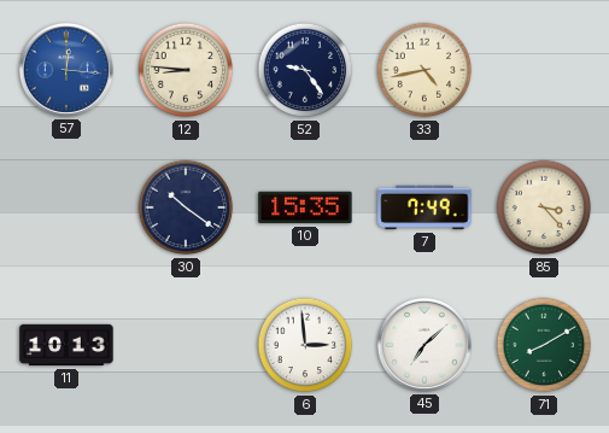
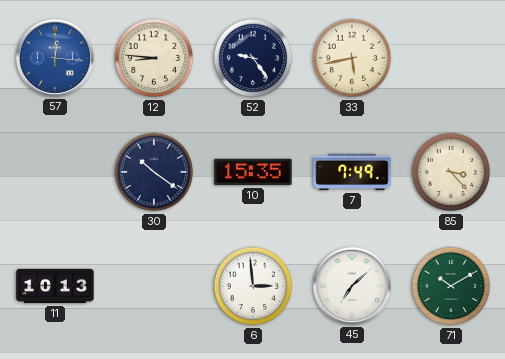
33: 4:43 -> 5:43 (352, 58)
71: 8:10 -> 10:10 (451, 286)
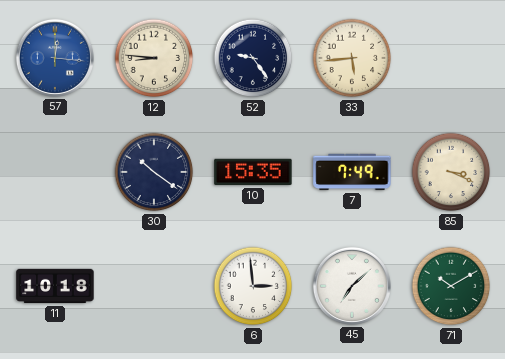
33: 5:43 -> 5:44 (352, 58)
85: 3:23 -> 3:19 (451, 172)
11: 10:13 -> 10:18 (55, 286)
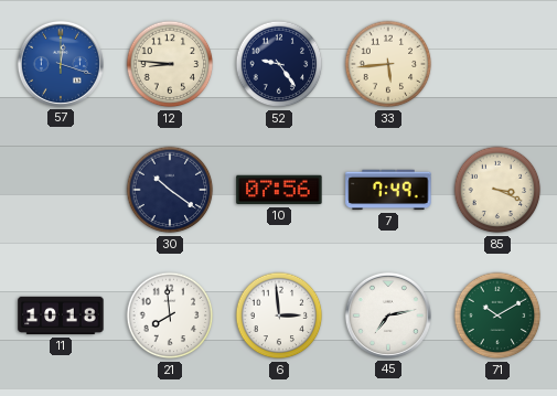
57: 12:16 -> 12:18 (61, 64)
10: 15:35 -> 07:56 (279, 190)
21: none -> 7:59 (170, 315)
45: 7:08 -> 7:13 (388, 315)
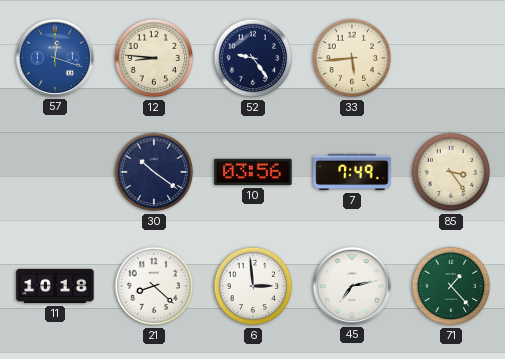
10: 07:56 -> 03:56 (253, 172)
85: 3:19 -> 3:24 (451, 172)
21: 7:59 -> 8:22 (154, 286)
71: 10:10 -> 1:23 (451, 286)
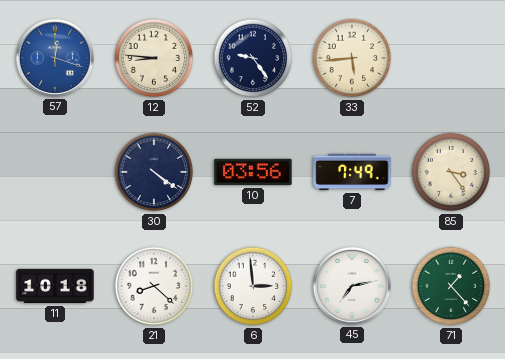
30: 10:21 -> 4:21 (154, 172)
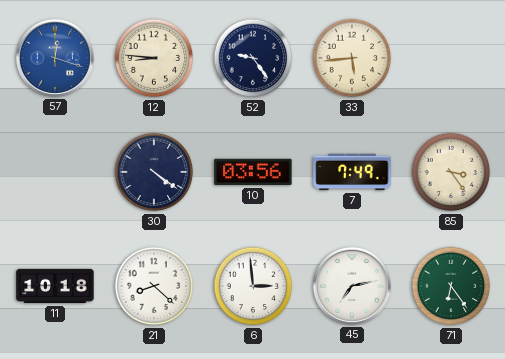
71: 1:23 -> 6:24 (451, 286)
